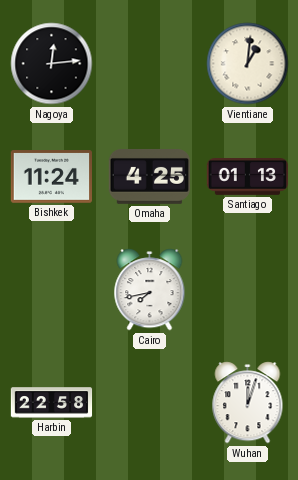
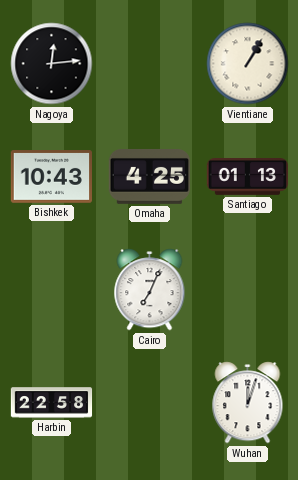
Vientiane: 1:01 -> 1:05 (248, 64)
Bishkek: 11:24 -> 10:43 (51, 177)
Cairo: 7:43 -> 7:04 (150, 290)
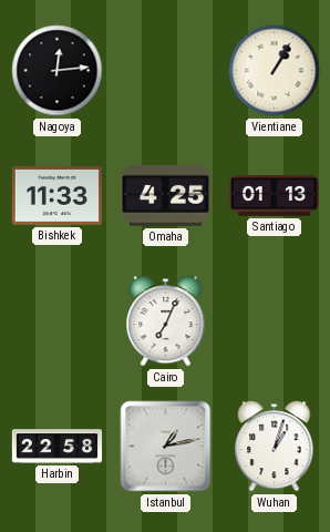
Bishkek: 10:43 -> 11:33 (56, 196)
Istanbul: none -> 1:13 (166, 447)
Wuhan: 12:03 -> 1:03 (275, 447)
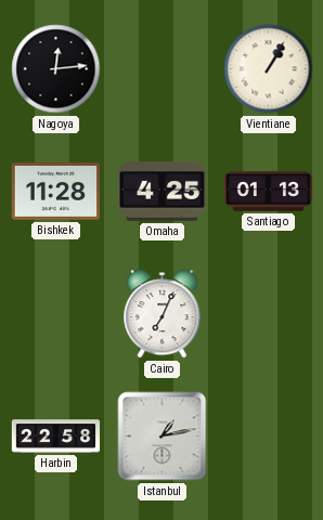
Bishkek: 11:33 -> 11:28 (55, 192)
Wuhan: 1:03 -> none (275, 447)
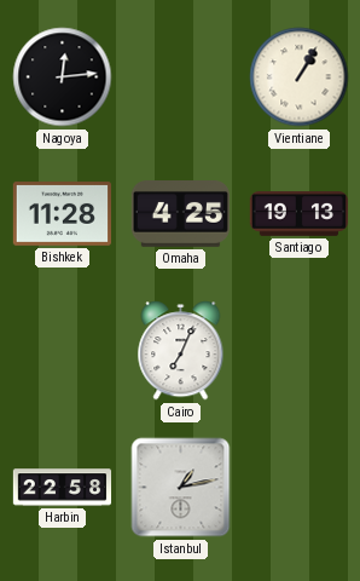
Santiago: 01:13 -> 19:13 (300, 214)
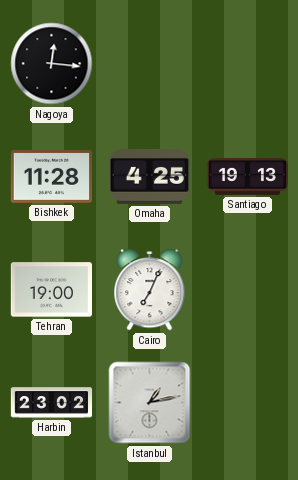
Nagoya: 12:14 -> 12:16 (52, 64)
Vientiane: 1:05 -> none (300, 77)
Tehran: none -> 19:00 (51, 290)
Harbin: 22:58 -> 23:02 (52, 403)
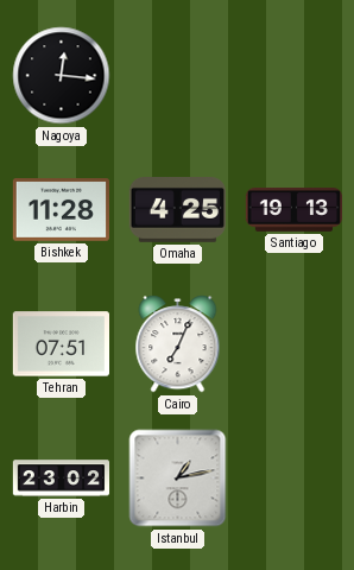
Tehran: 19:00 -> 07:51 (61, 344)
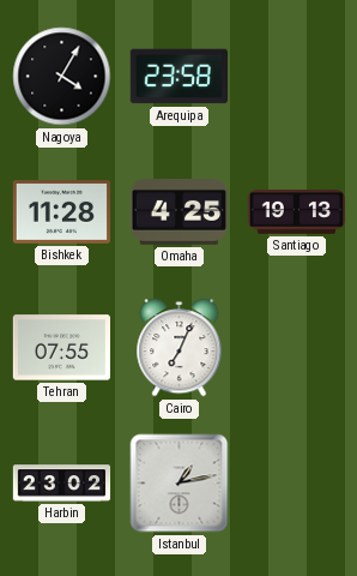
Nagoya: 12:16 -> 4:05 (62, 77)
Arequipa: none -> 23:58 (179, 77)
Tehran: 07:51 -> 07:55 (61, 348)
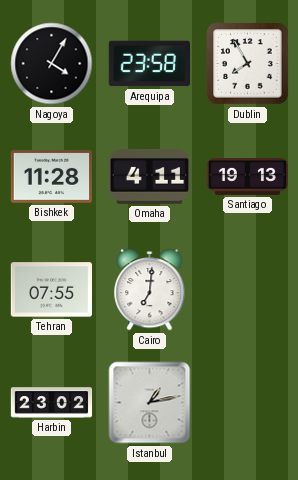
Dublin: none -> 7:55 (248, 64)
Omaha: 4:25 -> 4:11 (149, 177)
Cairo: 7:04 -> 7:01 (150, 290)
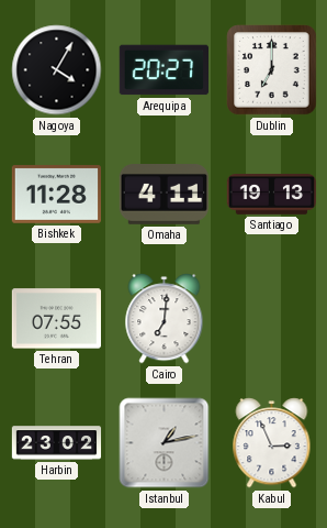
Arequipa: 23:58 -> 20:27 (163, 70)
Dublin: 7:55 -> 7:00 (272, 70)
Kabul: none -> 2:56 (272, 443)
